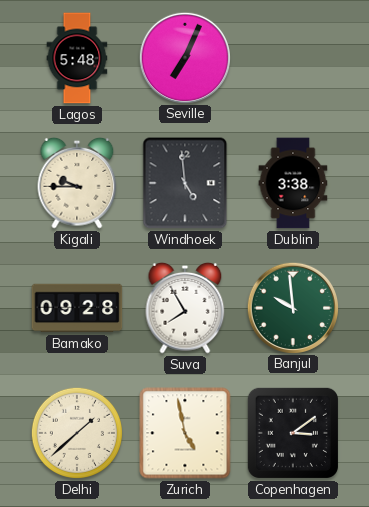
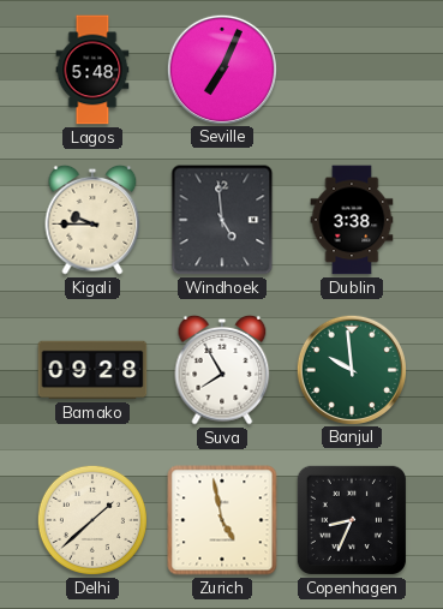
Copenhagen: 3:09 -> 8:34 (352, 520)
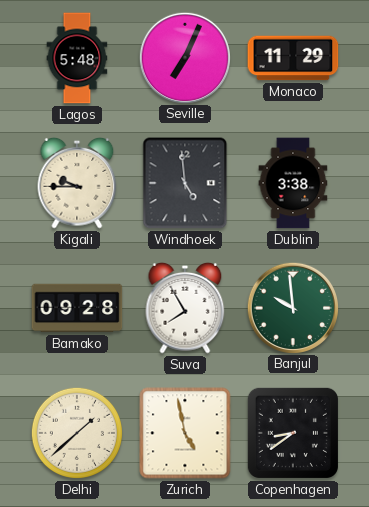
Monaco: none -> 11:29 (293, 58)
Copenhagen: 8:34 -> 8:39 (293, 433)
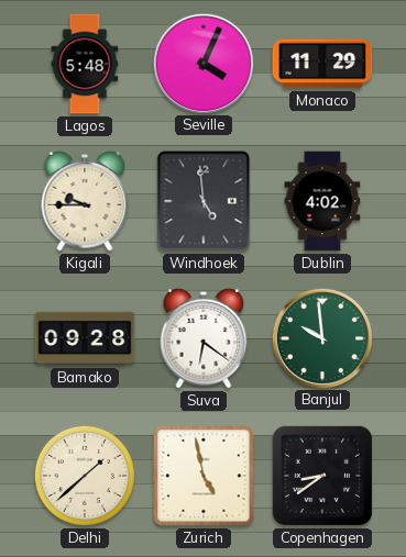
Seville: 7:04 -> 4:04 (202, 63)
Dublin: 3:38 -> 4:02 (322, 201)
Suva: 7:55 -> 6:21 (204, 338)
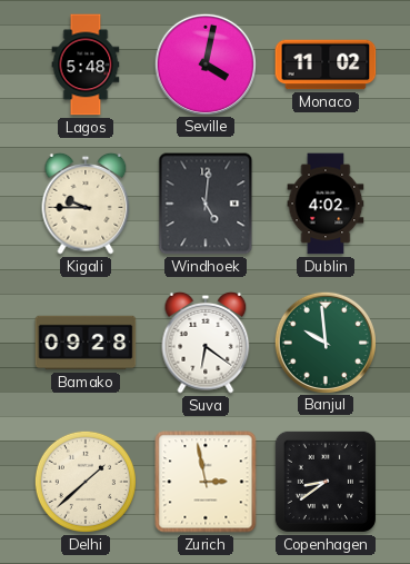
Seville: 4:04 -> 4:02 (204, 63)
Monaco: 11:29 -> 11:02 (326, 65)
Windhoek: 4:59 -> 5:01 (206, 204)
Zurich: 4:58 -> 2:58 (206, 482)
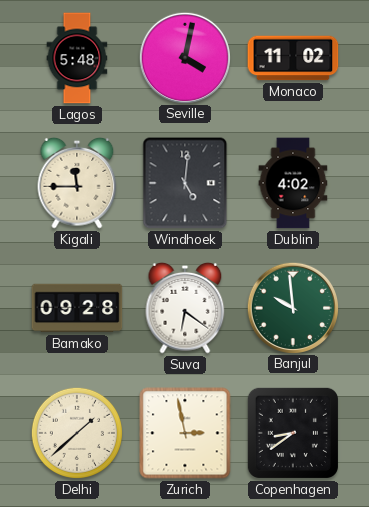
Kigali: 9:45 -> 11:45 (77, 183)
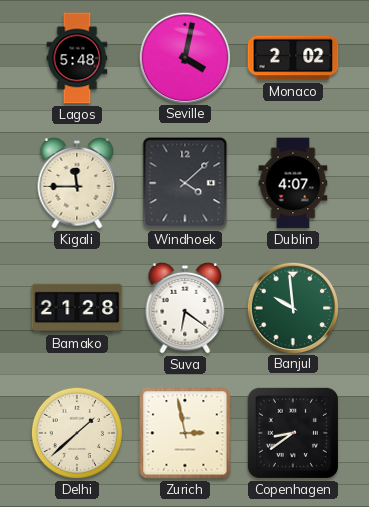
Monaco: 11:02 -> 2:02 (293, 58)
Windhoek: 5:01 -> 4:08 (185, 183)
Dublin: 4:02 -> 4:07 (293, 183)
Bamako: 09:28 -> 21:28 (77, 308)
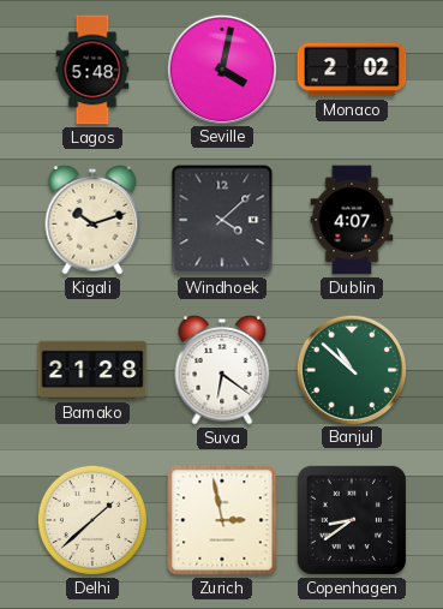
Kigali: 11:45 -> 10:12 (92, 220)
Banjul: 9:59 -> 10:52 (351, 369)
